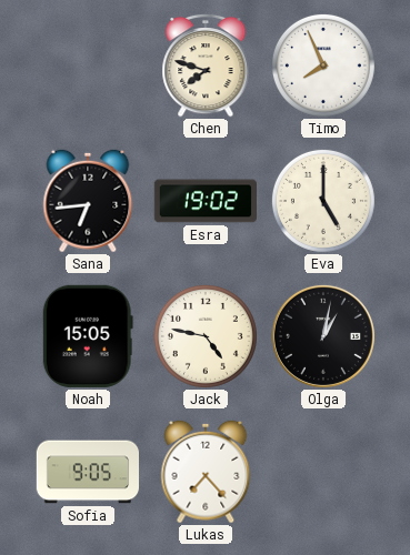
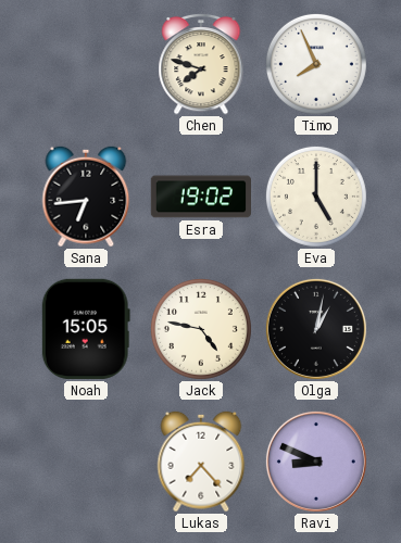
Sofia: 9:05 -> none (87, 472)
Ravi: none -> 8:49 (316, 462)
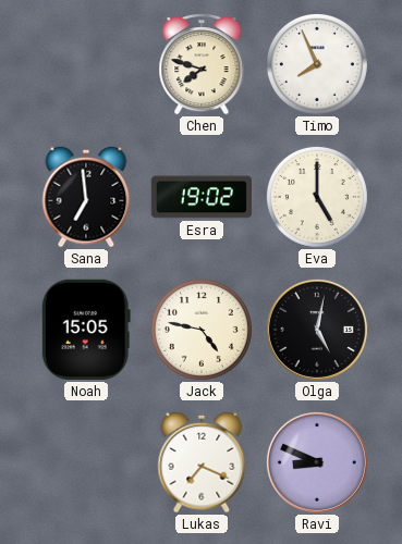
Sana: 6:44 -> 6:59 (86, 197)
Olga: 1:02 -> 5:02 (317, 330)
Lukas: 7:23 -> 7:19 (202, 462)
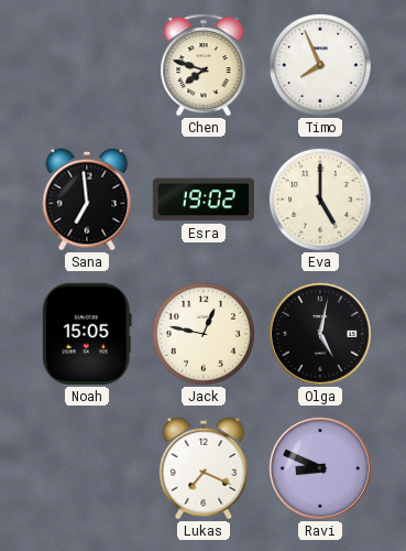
Jack: 4:47 -> 12:47 (204, 334)
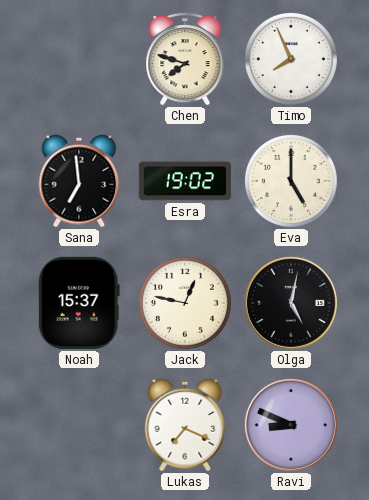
Noah: 15:05 -> 15:37 (79, 303)
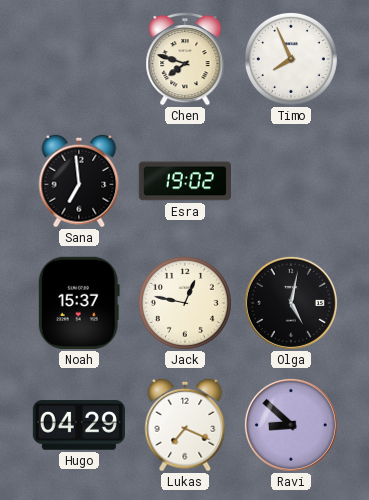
Eva: 5:00 -> none (291, 181)
Hugo: none -> 04:29 (78, 425)
Ravi: 8:49 -> 8:52 (291, 425)
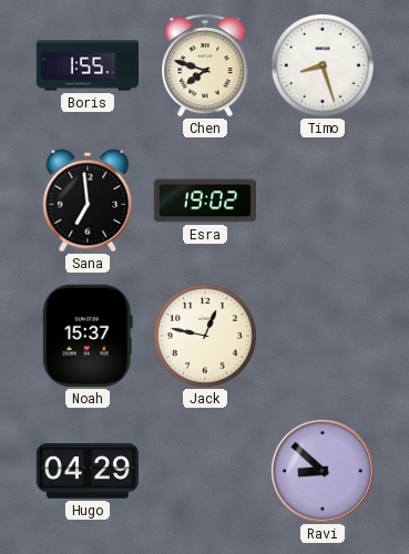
Boris: none -> 1:55 (86, 65)
Timo: 7:56 -> 8:27 (323, 65)
Olga: 5:02 -> none (291, 303)
Lukas: 7:19 -> none (185, 425)
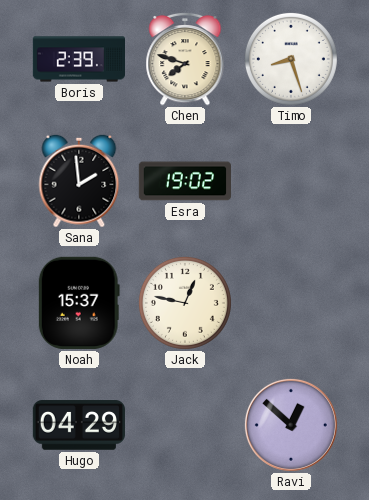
Boris: 1:55 -> 2:39 (78, 59)
Sana: 6:59 -> 1:59 (79, 181)
Ravi: 8:52 -> 12:52 (291, 425)
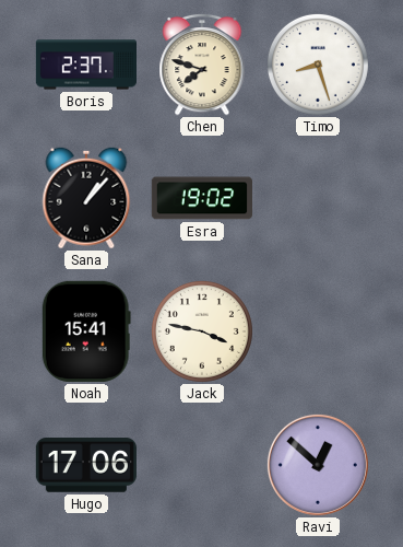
Boris: 2:39 -> 2:37 (85, 65)
Sana: 1:59 -> 1:07 (86, 198)
Noah: 15:37 -> 15:41 (86, 331)
Jack: 12:47 -> 3:47 (202, 331)
Hugo: 04:29 -> 17:06 (85, 465)
